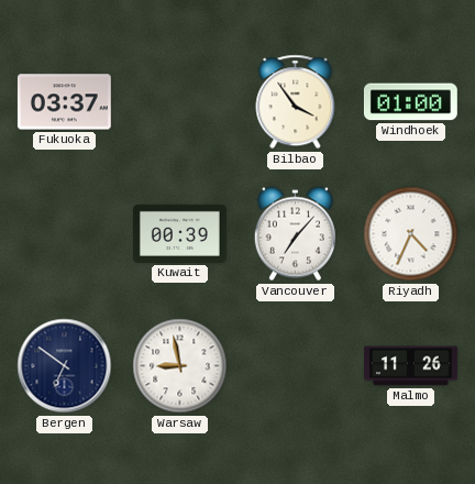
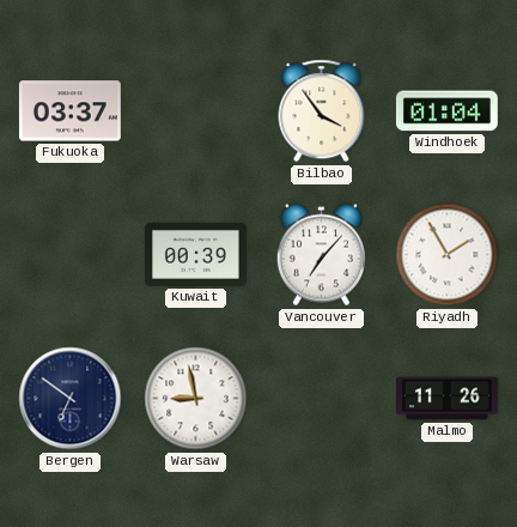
Windhoek: 01:00 -> 01:04 (446, 111)
Riyadh: 4:34 -> 1:55 (448, 255)
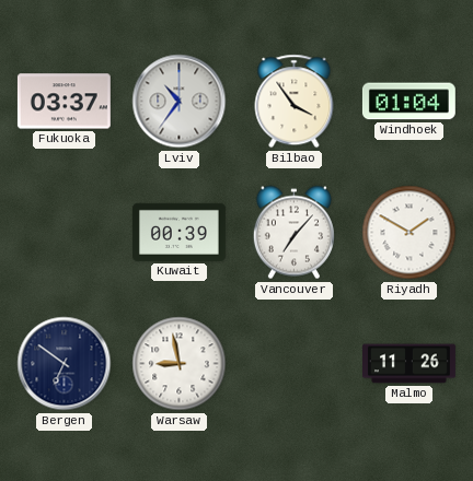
Lviv: none -> 10:36 (180, 102)
Riyadh: 1:55 -> 1:50 (409, 233)
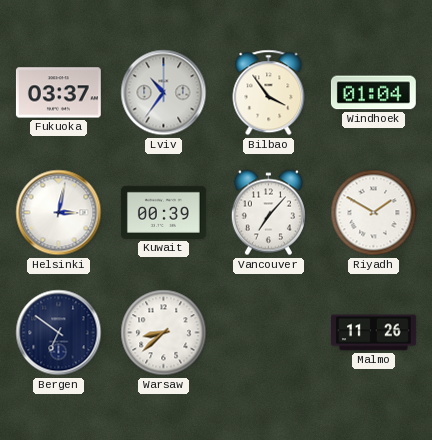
Helsinki: none -> 3:02 (59, 213)
Warsaw: 8:58 -> 8:38 (164, 333)
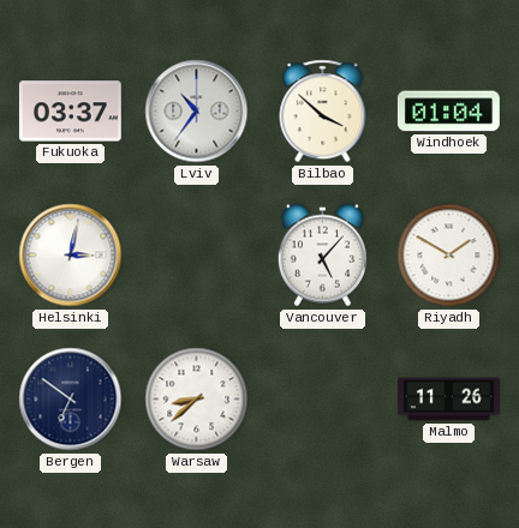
Bilbao: 3:54 -> 3:52 (323, 112)
Kuwait: 00:39 -> none (163, 212)
Vancouver: 7:07 -> 5:07 (322, 256)
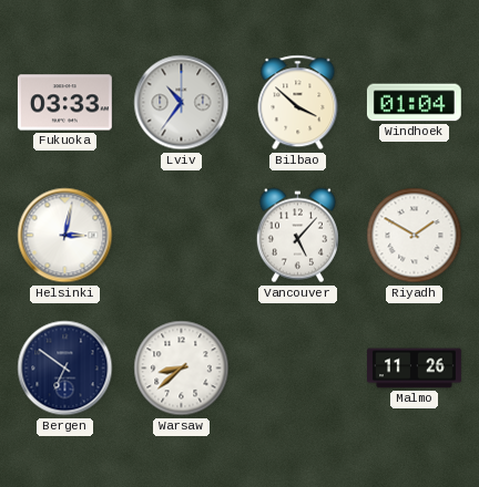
Fukuoka: 03:37 -> 03:33 (64, 103)
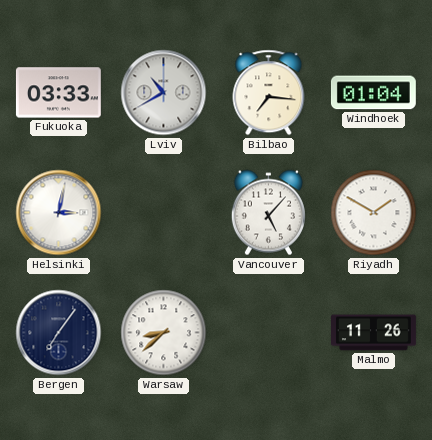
Lviv: 10:36 -> 10:40 (164, 93)
Bilbao: 3:52 -> 7:16 (269, 93)
Bergen: 6:51 -> 7:06 (59, 333)
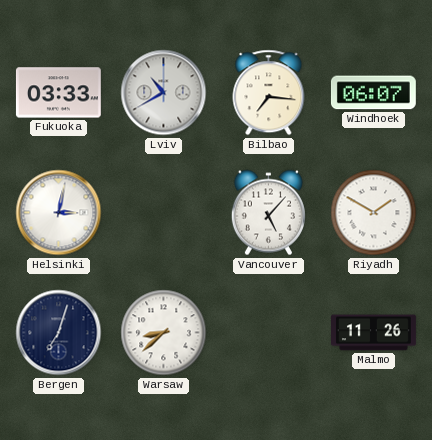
Windhoek: 01:04 -> 06:07 (373, 93)
Bergen: 7:06 -> 7:03 (59, 333)
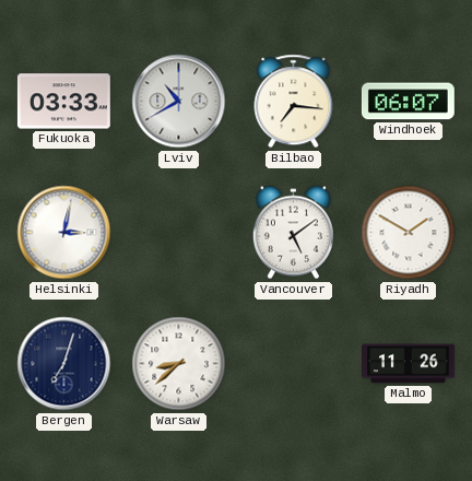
Vancouver: 5:07 -> 5:09 (293, 233)
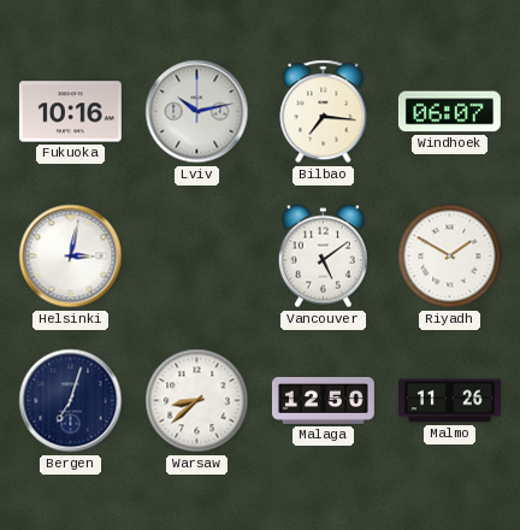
Fukuoka: 03:33 -> 10:16 (70, 112)
Lviv: 10:40 -> 10:13 (197, 112)
Malaga: none -> 12:50 (323, 400)
